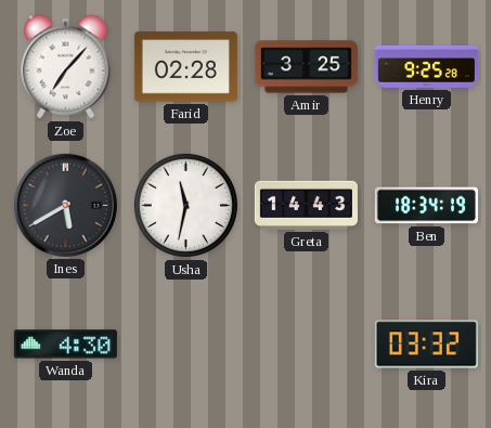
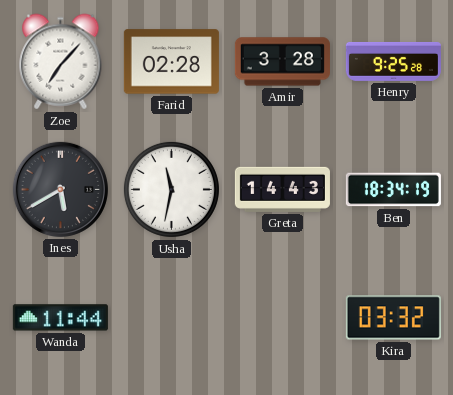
Amir: 3:25 -> 3:28 (282, 62)
Wanda: 4:30 -> 11:44 (60, 318)
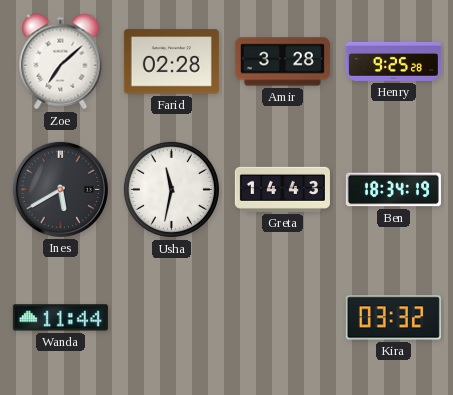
Zoe: 7:07 -> 7:08 (61, 62)
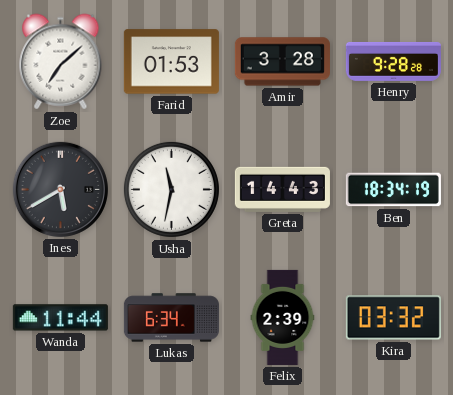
Farid: 02:28 -> 01:53 (171, 62)
Henry: 9:25 -> 9:28 (393, 61)
Lukas: none -> 6:34 (171, 318)
Felix: none -> 2:39 (283, 317)
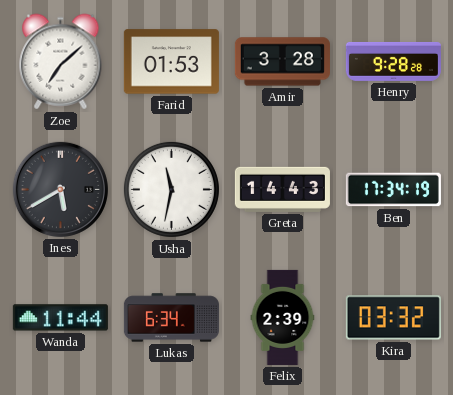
Ben: 18:34 -> 17:34 (393, 190)
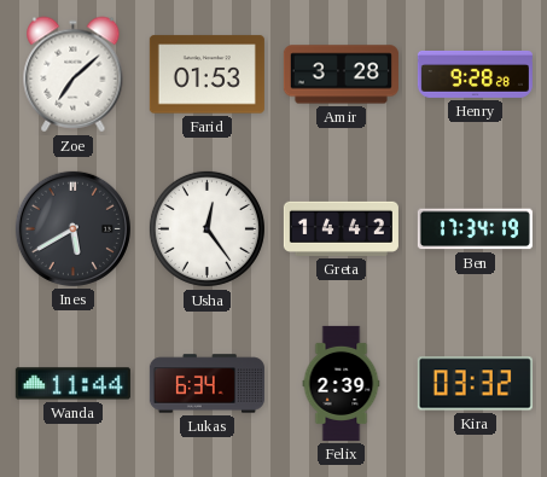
Usha: 11:32 -> 12:24 (206, 228)
Greta: 14:43 -> 14:42 (341, 228)
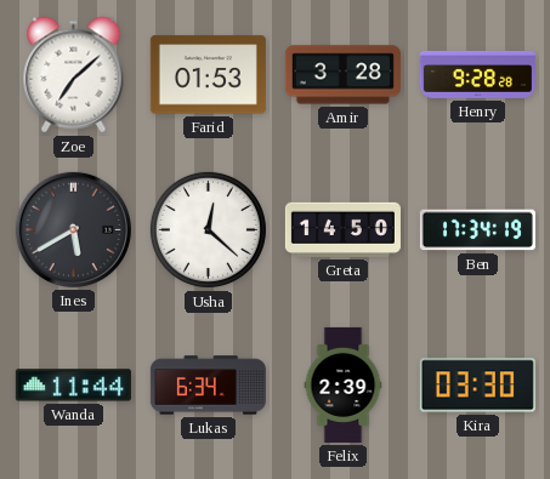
Usha: 12:24 -> 12:22 (208, 229)
Greta: 14:42 -> 14:50 (342, 229)
Kira: 03:32 -> 03:30 (477, 386)
